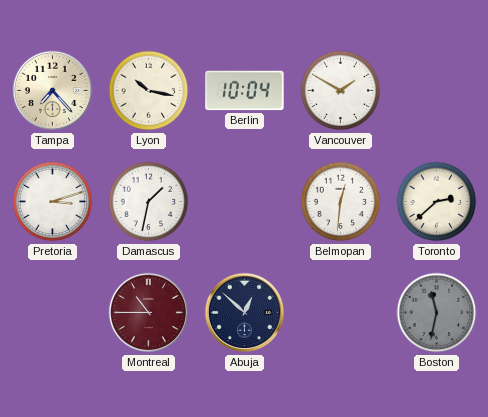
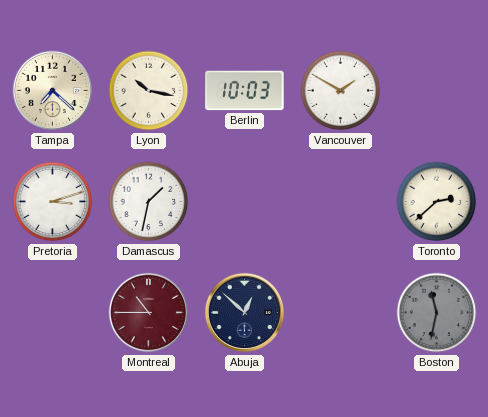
Tampa: 7:23 -> 7:22 (53, 91)
Berlin: 10:04 -> 10:03 (245, 91)
Belmopan: 12:31 -> none (341, 202)
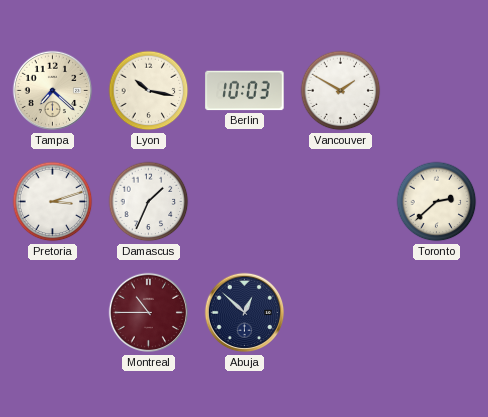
Damascus: 1:32 -> 1:34 (149, 202)
Boston: 11:32 -> none (437, 313)
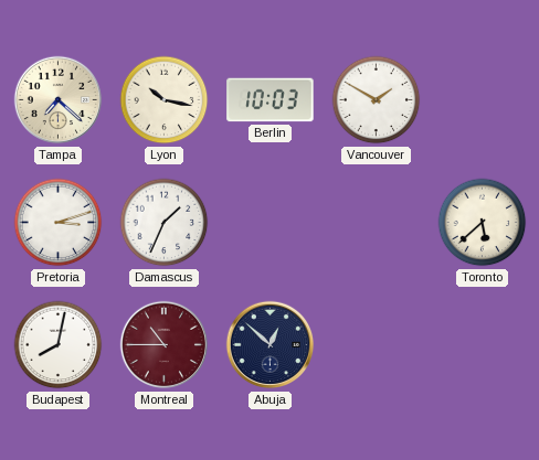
Toronto: 2:38 -> 5:38 (483, 223)
Budapest: none -> 8:02 (59, 345)
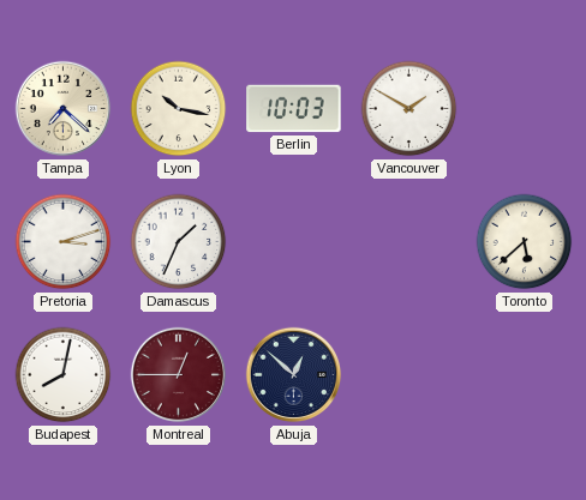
Montreal: 10:45 -> 12:45 (179, 375)
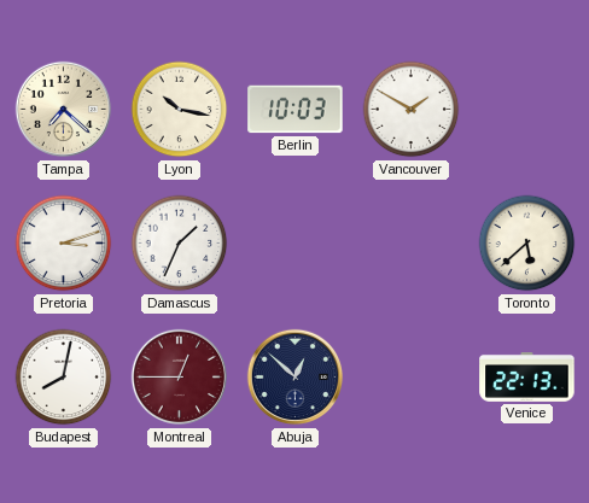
Venice: none -> 22:13 (527, 378)
